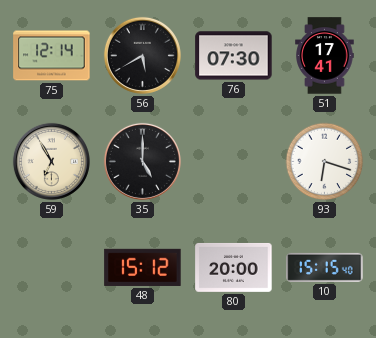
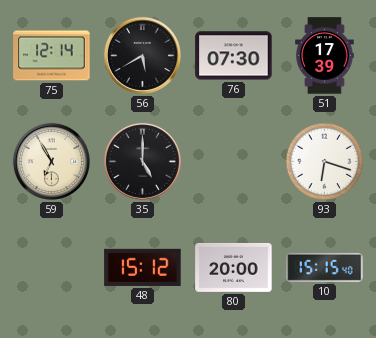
51: 17:41 -> 17:39 (325, 56)
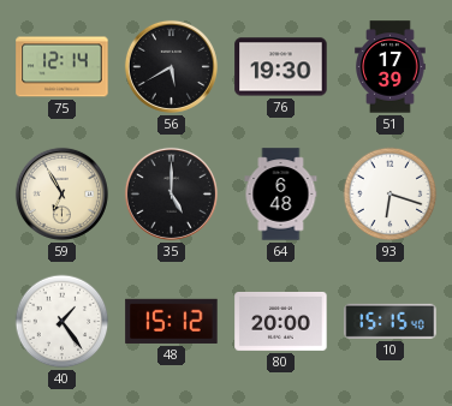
76: 07:30 -> 19:30 (281, 67)
64: none -> 6:48 (281, 195)
40: none -> 1:24 (63, 322)
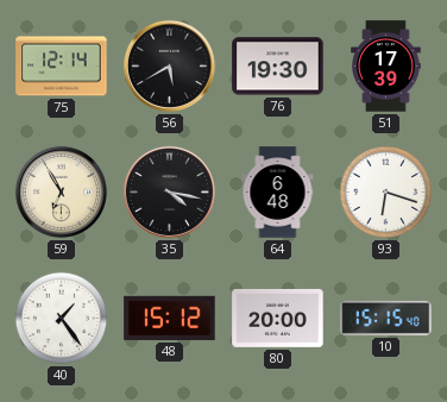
35: 5:00 -> 4:17 (169, 191)
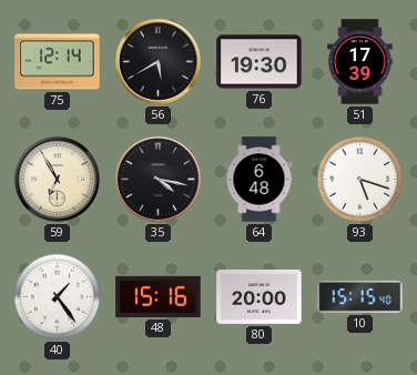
93: 6:18 -> 5:18 (360, 180)
48: 15:12 -> 15:16 (159, 296)
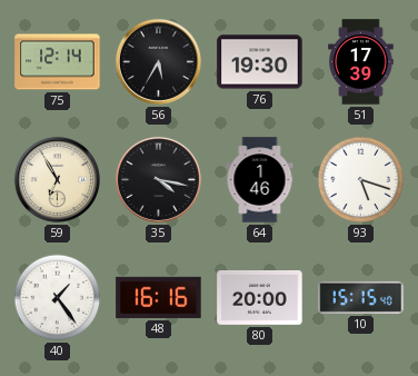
56: 5:40 -> 5:35 (158, 61)
64: 6:48 -> 1:46 (260, 180)
48: 15:16 -> 16:16 (159, 297)
